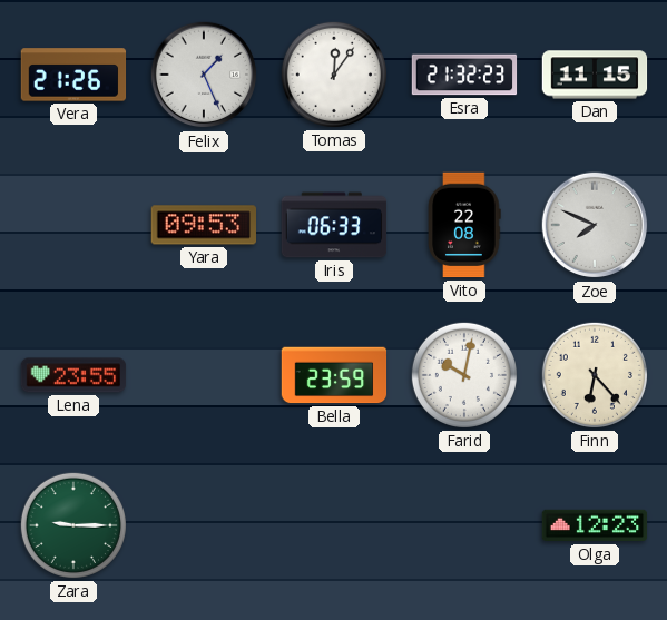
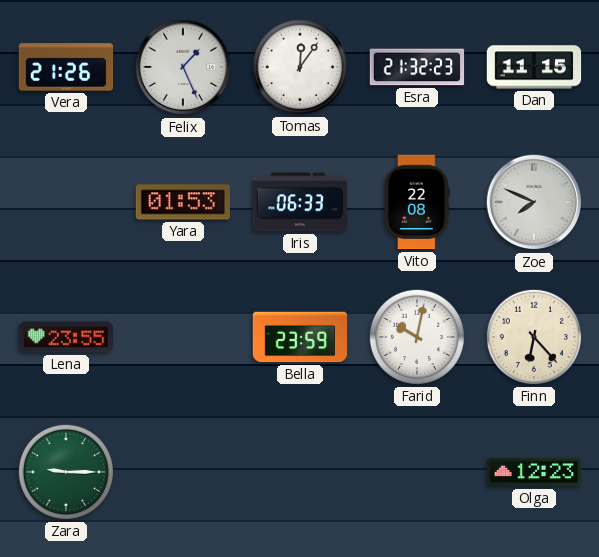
Yara: 09:53 -> 01:53 (182, 202)
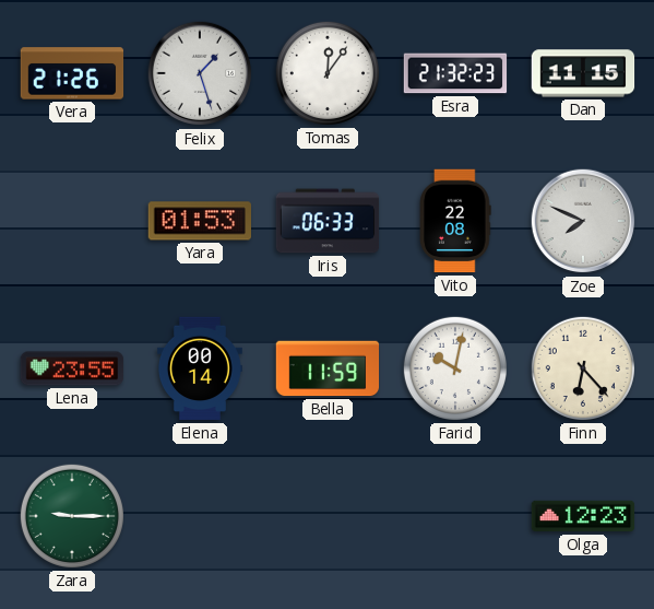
Felix: 1:26 -> 1:27 (200, 73)
Elena: none -> 00:14 (200, 368)
Bella: 23:59 -> 11:59 (328, 368)
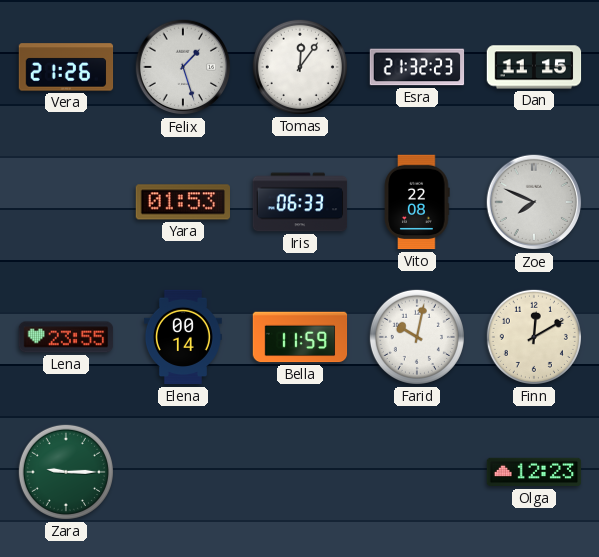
Finn: 6:23 -> 12:10 (534, 337)
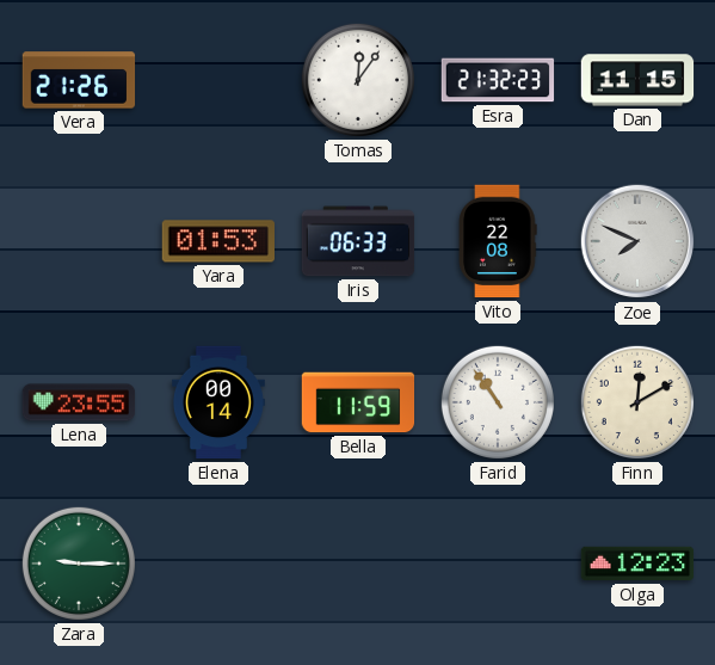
Felix: 1:27 -> none (183, 67)
Farid: 10:02 -> 10:54 (498, 402)
